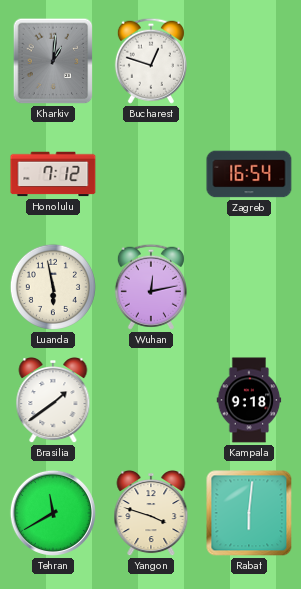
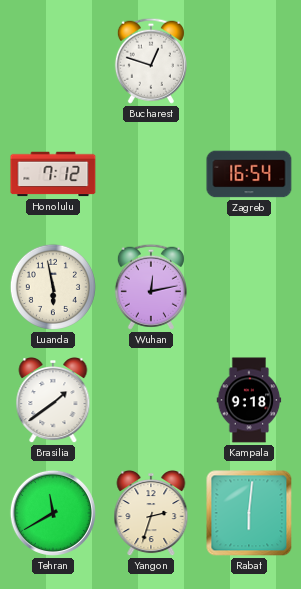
Kharkiv: 1:01 -> none (53, 61)
Yangon: 3:48 -> 2:33 (151, 513)
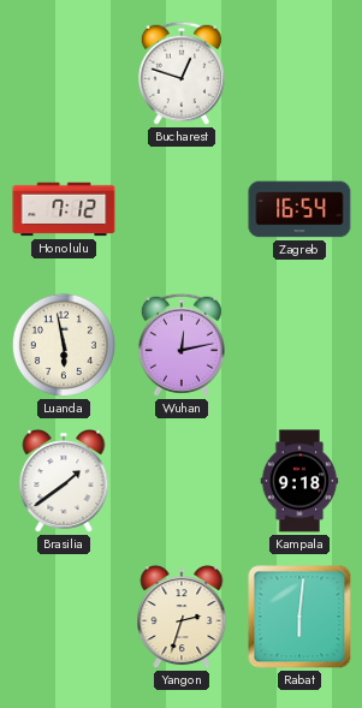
Tehran: 11:40 -> none (53, 513)
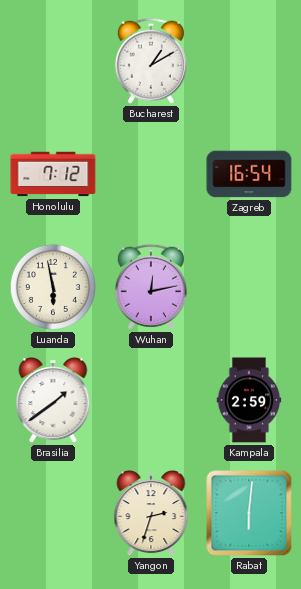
Bucharest: 12:48 -> 1:10 (151, 61)
Kampala: 9:18 -> 2:59 (249, 400)
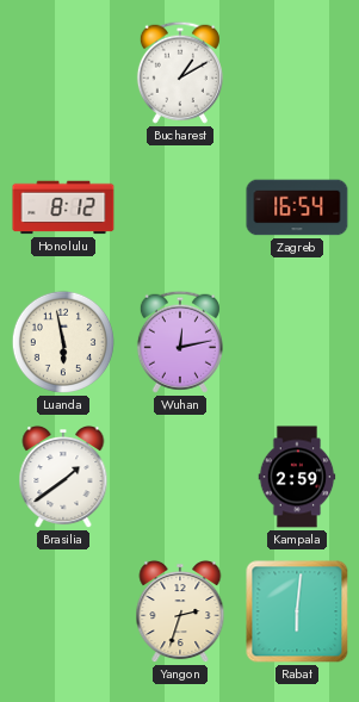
Honolulu: 7:12 -> 8:12 (63, 207)
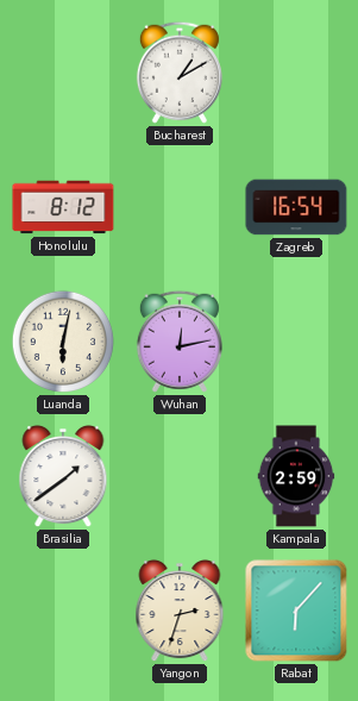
Luanda: 5:58 -> 6:02 (63, 342)
Rabat: 6:01 -> 6:07 (296, 611)
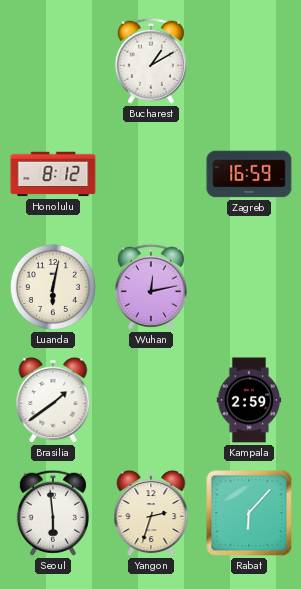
Zagreb: 16:54 -> 16:59 (249, 174)
Seoul: none -> 5:59 (53, 513)
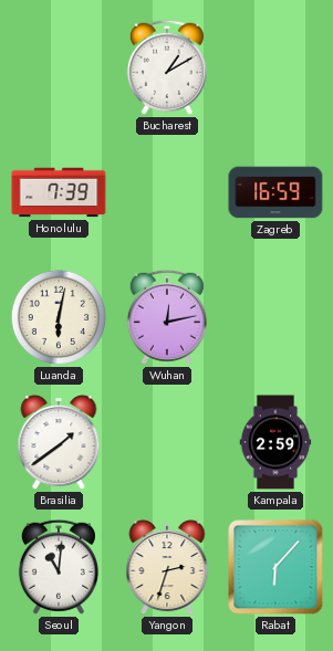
Honolulu: 8:12 -> 7:39 (59, 192)
Seoul: 5:59 -> 11:01 (59, 567)
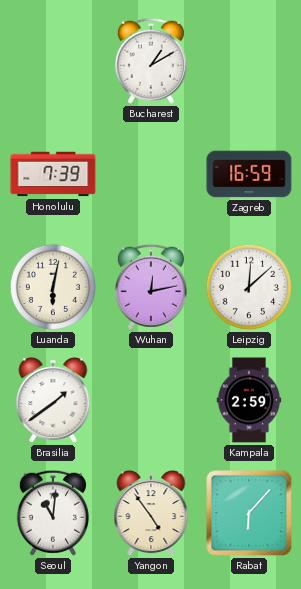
Leipzig: none -> 12:08 (249, 287)
Yangon: 2:33 -> 4:54 (151, 513)
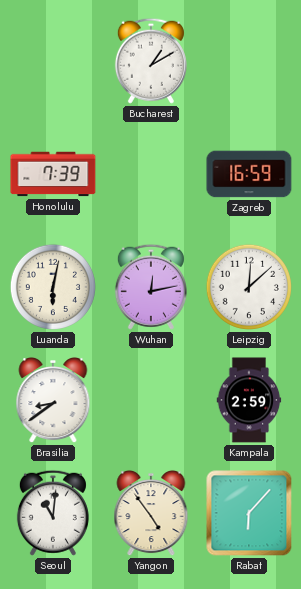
Brasilia: 1:39 -> 8:39 (53, 400)
